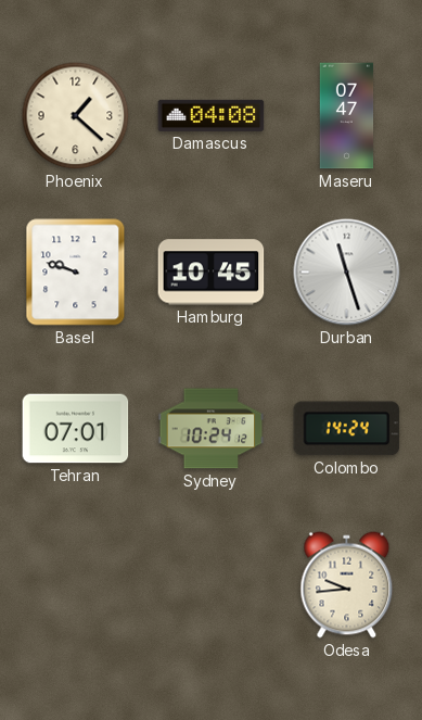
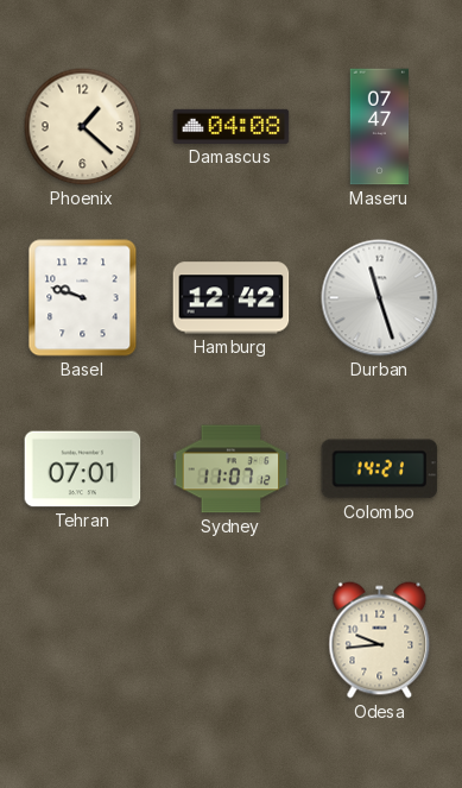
Hamburg: 10:45 -> 12:42 (232, 298)
Sydney: 10:24 -> 11:07 (232, 469)
Colombo: 14:24 -> 14:21 (380, 469)
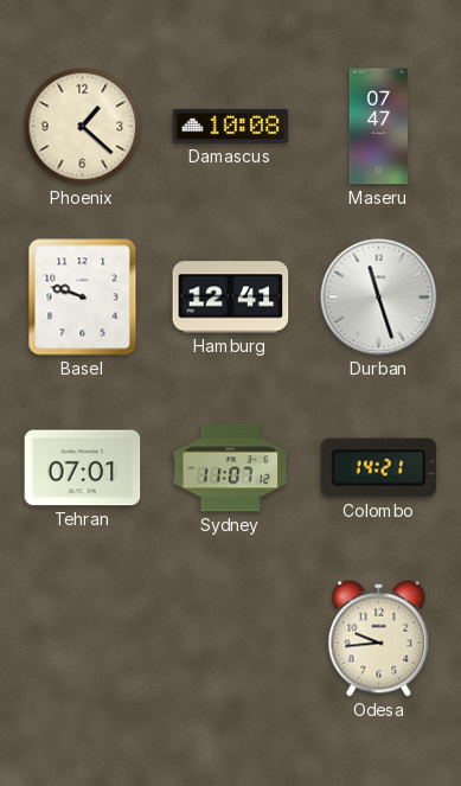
Damascus: 04:08 -> 10:08 (231, 126)
Hamburg: 12:42 -> 12:41 (231, 298)
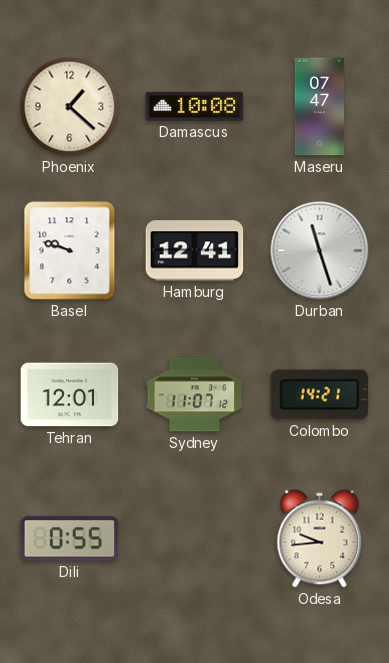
Tehran: 07:01 -> 12:01 (70, 395)
Dili: none -> 0:55 (70, 539)
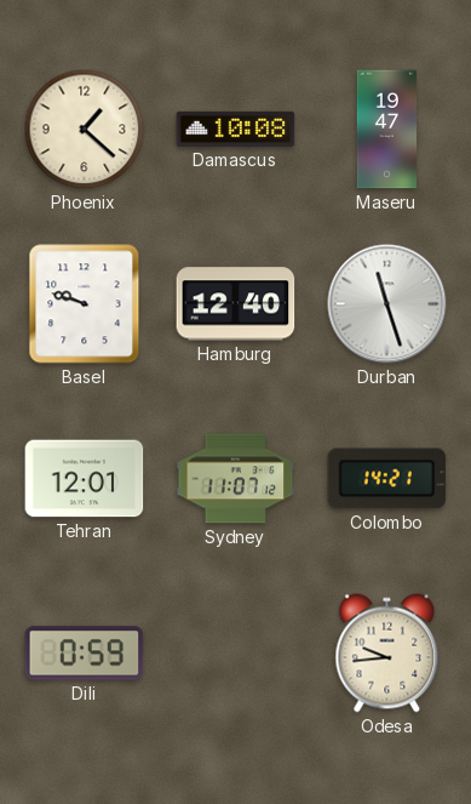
Maseru: 07:47 -> 19:47 (387, 130)
Hamburg: 12:41 -> 12:40 (236, 304)
Dili: 0:55 -> 0:59 (85, 654)
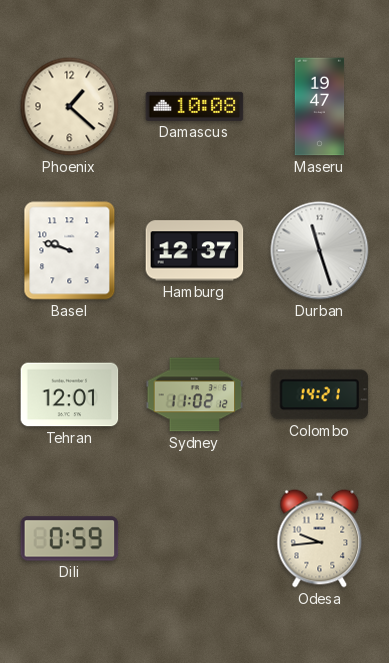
Hamburg: 12:40 -> 12:37 (195, 251)
Sydney: 11:07 -> 11:02 (195, 395)
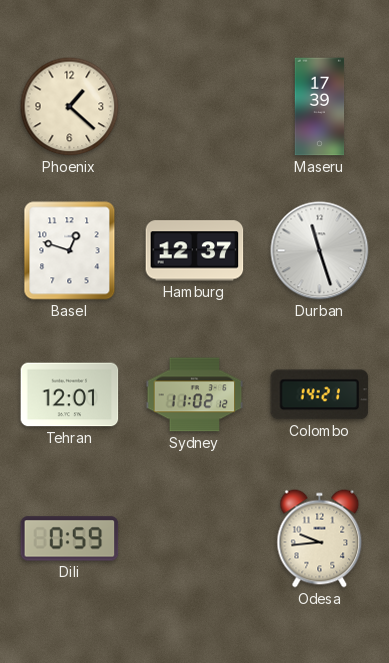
Damascus: 10:08 -> none (195, 106)
Maseru: 19:47 -> 17:39 (320, 107)
Basel: 9:48 -> 12:48 (70, 251)
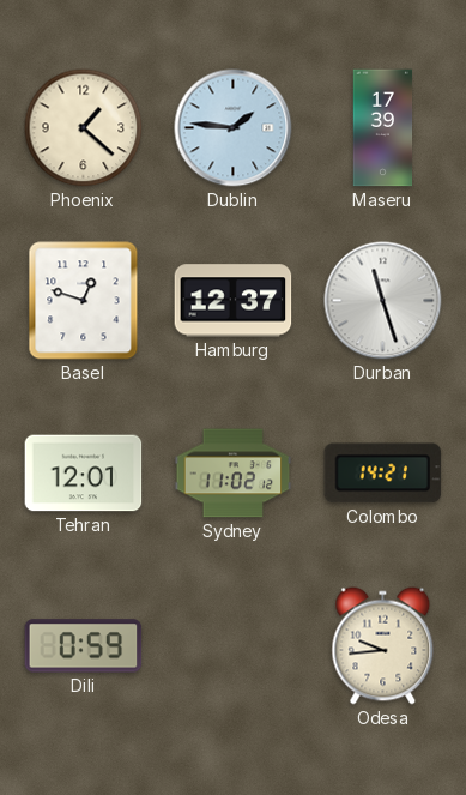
Dublin: none -> 1:46 (234, 128)
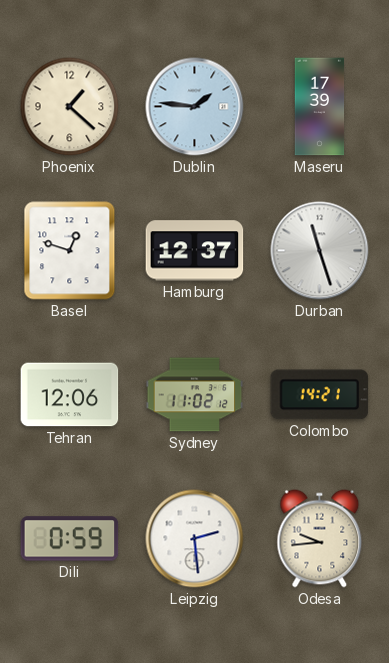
Tehran: 12:01 -> 12:06 (70, 395)
Leipzig: none -> 2:29 (195, 539)
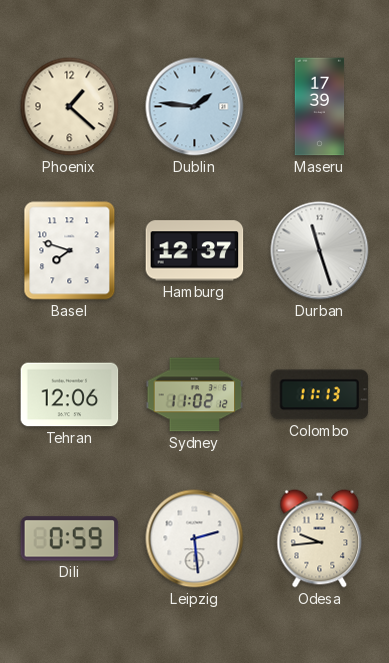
Basel: 12:48 -> 7:48 (70, 251)
Colombo: 14:21 -> 11:13 (320, 395)
